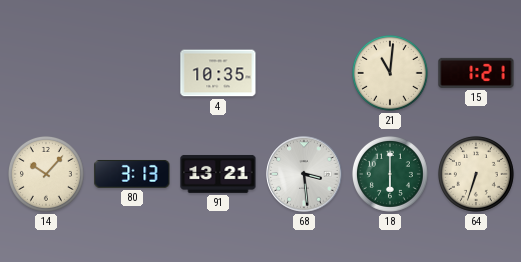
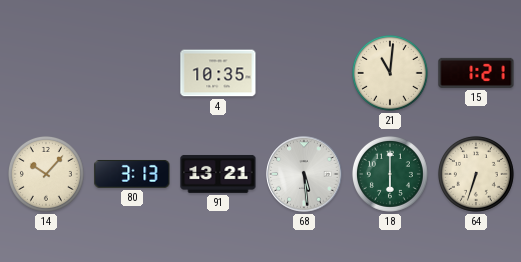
68: 3:29 -> 5:29 (304, 174)
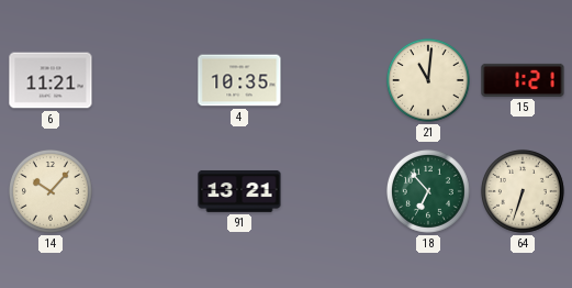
6: none -> 11:21 (51, 80)
80: 3:13 -> none (132, 174)
68: 5:29 -> none (304, 174)
18: 6:00 -> 6:53 (428, 191)
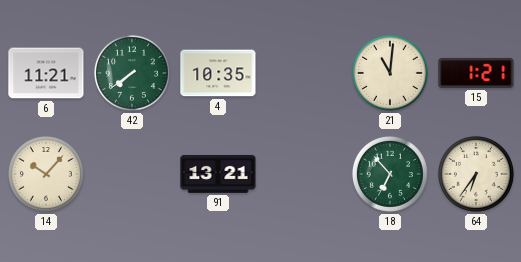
42: none -> 7:39 (132, 73)
64: 6:33 -> 6:36 (476, 174)
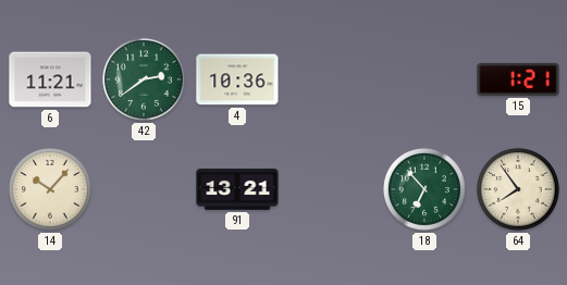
42: 7:39 -> 2:39 (144, 79)
4: 10:35 -> 10:36 (237, 79)
21: 11:01 -> none (390, 73)
64: 6:36 -> 7:54 (518, 189)
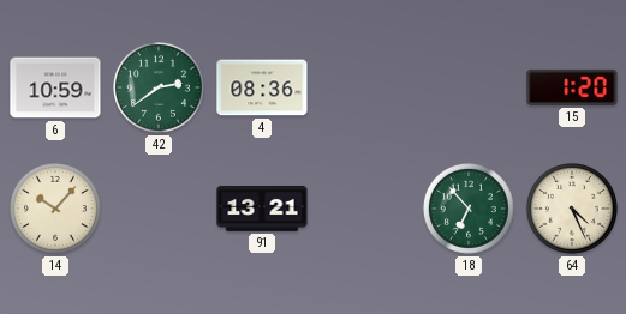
6: 11:21 -> 10:59 (55, 87)
4: 10:36 -> 08:36 (262, 87)
15: 1:21 -> 1:20 (572, 87)
64: 7:54 -> 4:26 (572, 209)
